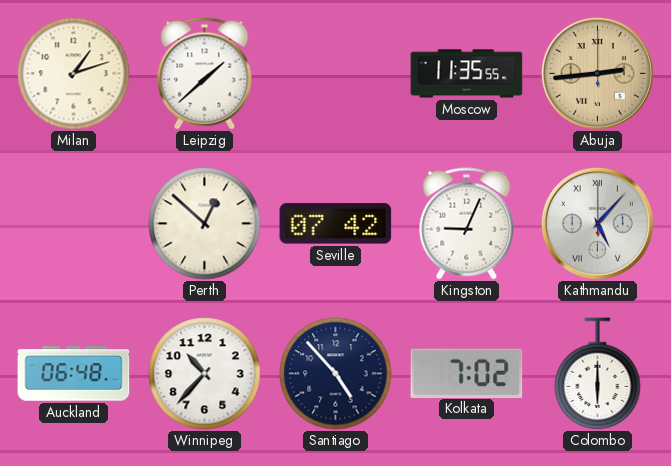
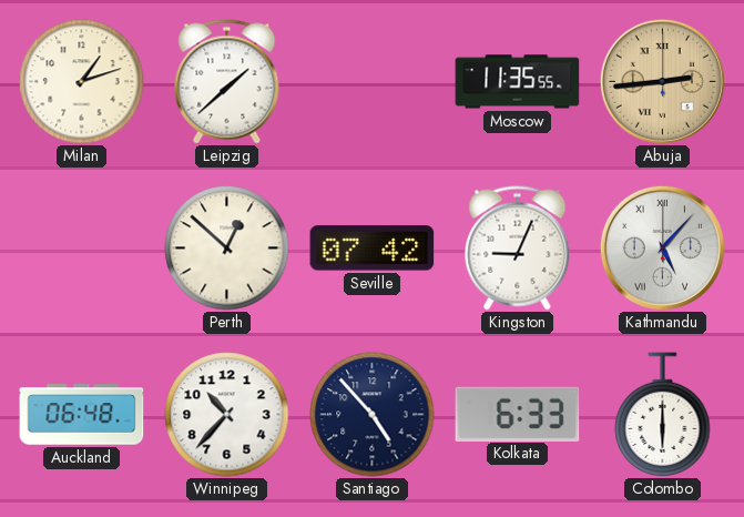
Kolkata: 7:02 -> 6:33 (518, 414)
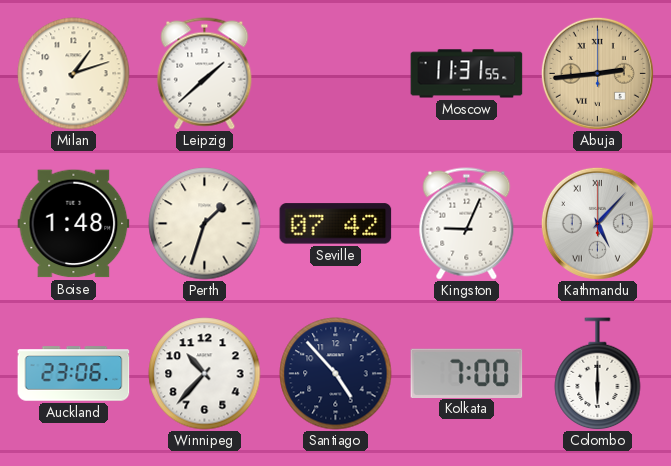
Moscow: 11:35 -> 11:31 (467, 74)
Boise: none -> 1:48 (74, 224)
Perth: 12:52 -> 1:33 (205, 224)
Auckland: 06:48 -> 23:06 (74, 374)
Kolkata: 6:33 -> 7:00 (467, 373)
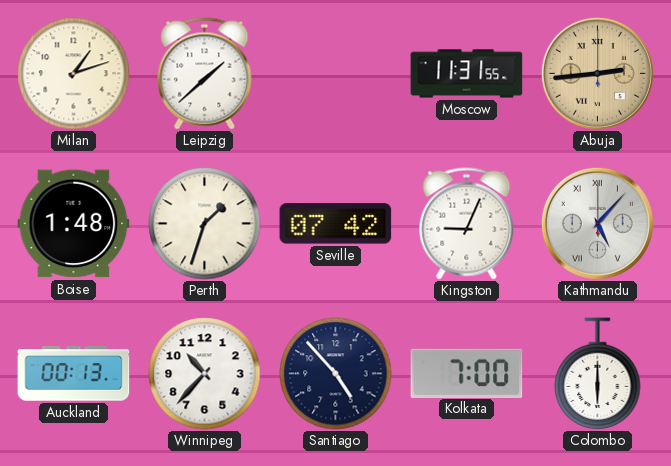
Auckland: 23:06 -> 00:13 (74, 374)
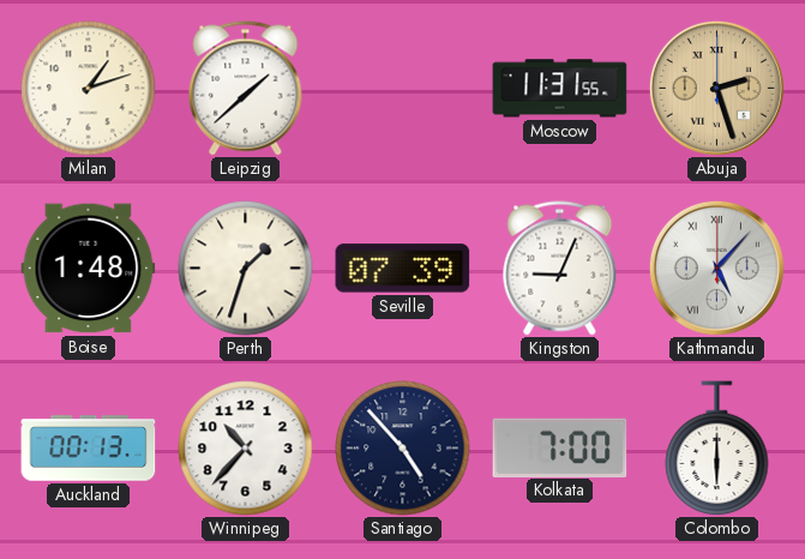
Abuja: 2:44 -> 2:27 (716, 88)
Seville: 07:42 -> 07:39 (403, 269)
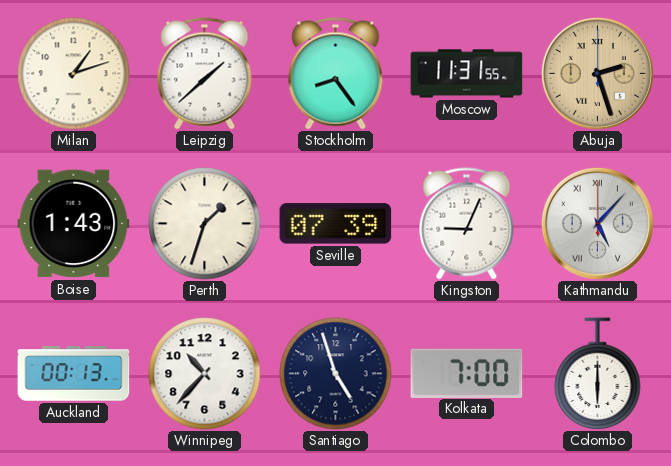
Stockholm: none -> 8:24 (336, 74)
Boise: 1:48 -> 1:43 (74, 224)
Santiago: 4:53 -> 4:57 (336, 374)
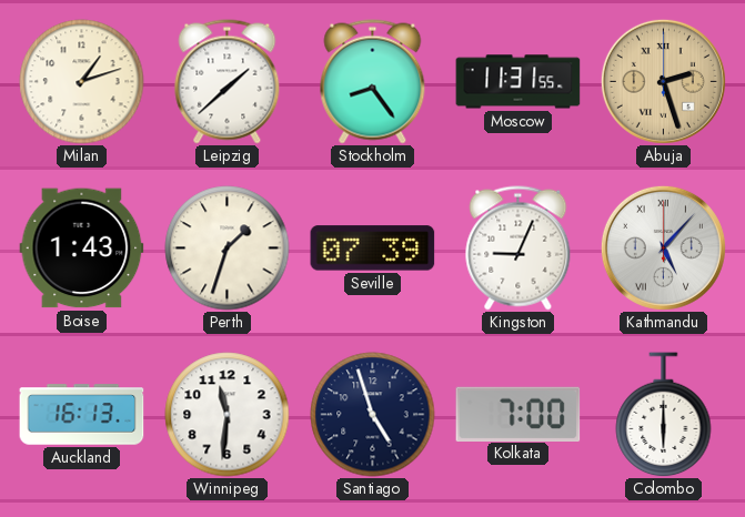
Auckland: 00:13 -> 16:13 (82, 415)
Winnipeg: 10:37 -> 11:31 (228, 415)
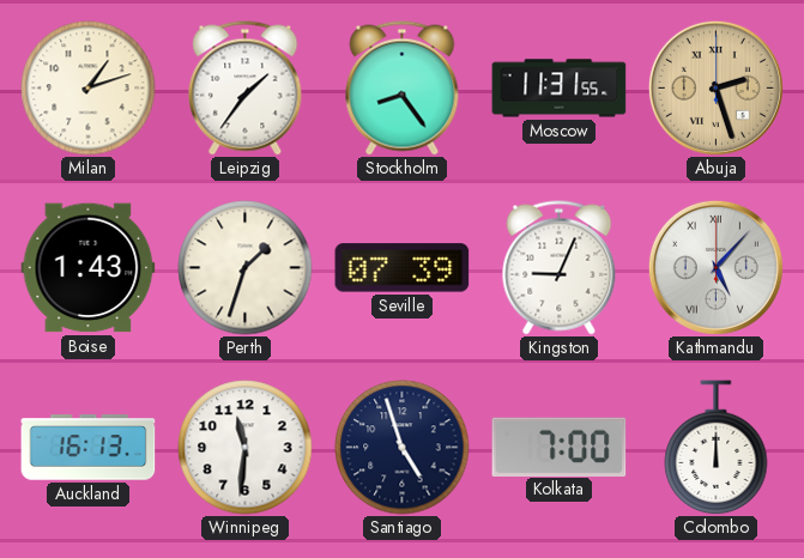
Leipzig: 1:38 -> 1:36 (246, 89)
Colombo: 6:00 -> 12:00 (717, 448)
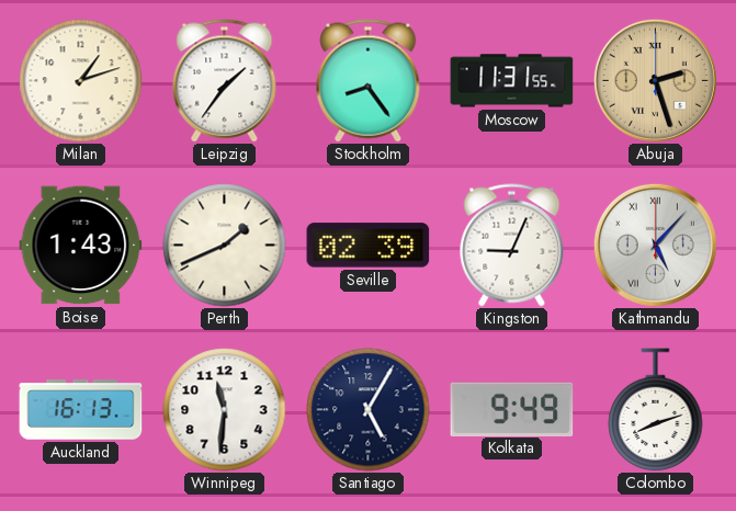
Perth: 1:33 -> 1:41 (225, 246)
Seville: 07:39 -> 02:39 (369, 246)
Santiago: 4:57 -> 5:05 (369, 410)
Kolkata: 7:00 -> 9:49 (512, 409)
Colombo: 12:00 -> 8:12 (656, 410)
